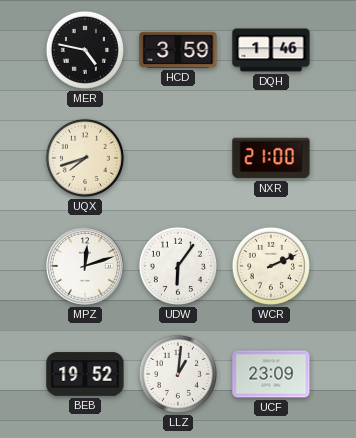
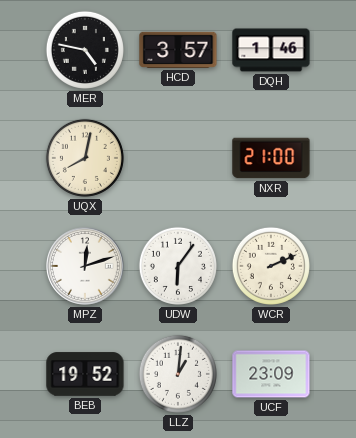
HCD: 3:59 -> 3:57 (178, 50)
UQX: 7:42 -> 8:02 (85, 158)
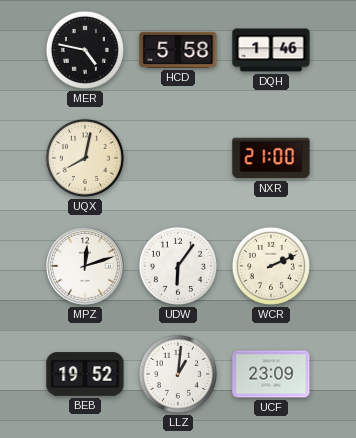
HCD: 3:57 -> 5:58 (178, 50)
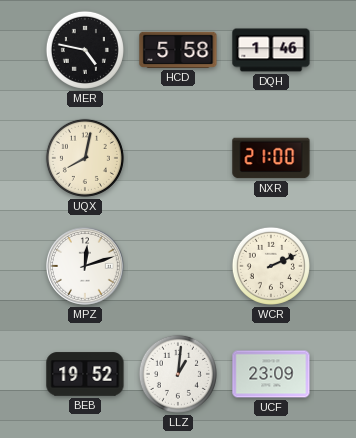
UDW: 6:06 -> none (178, 266)
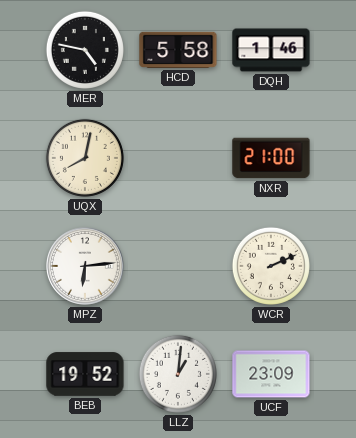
MPZ: 12:12 -> 6:14 (86, 267)
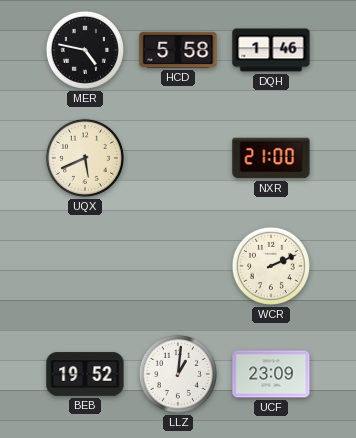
UQX: 8:02 -> 5:41 (85, 158)
MPZ: 6:14 -> none (86, 267)
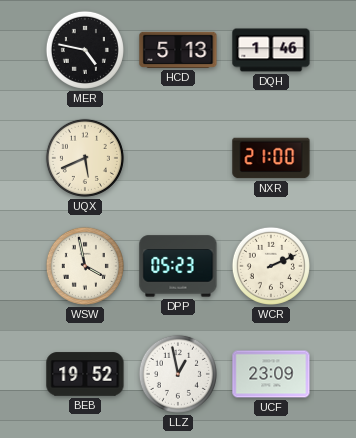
HCD: 5:58 -> 5:13 (178, 50)
WSW: none -> 3:58 (85, 266)
DPP: none -> 05:23 (178, 266)
LLZ: 1:01 -> 12:58 (178, 374)
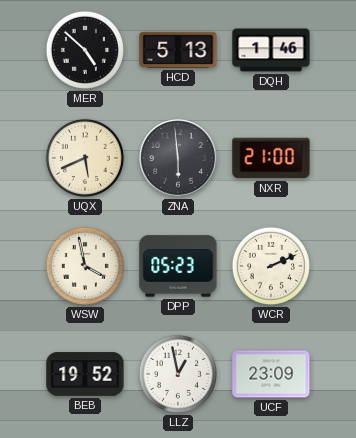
MER: 4:47 -> 4:52 (85, 50)
ZNA: none -> 5:59 (179, 159)
